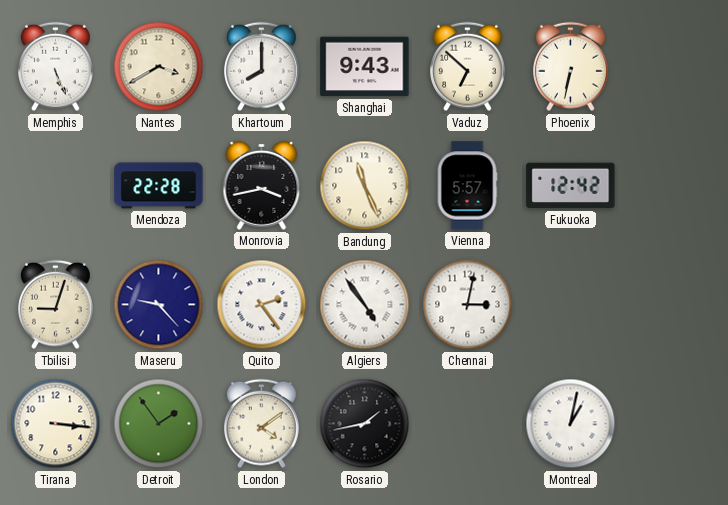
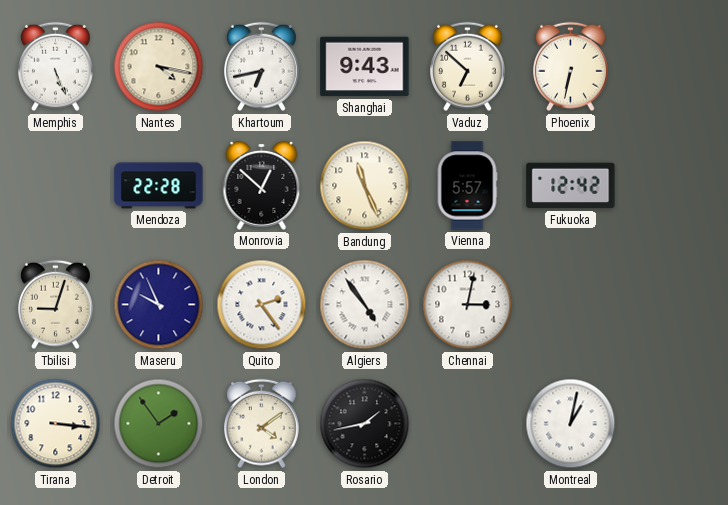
Nantes: 3:40 -> 4:17 (159, 67)
Khartoum: 8:00 -> 6:43 (262, 67)
Monrovia: 3:43 -> 12:52 (262, 185)
Maseru: 9:23 -> 9:56 (159, 305)
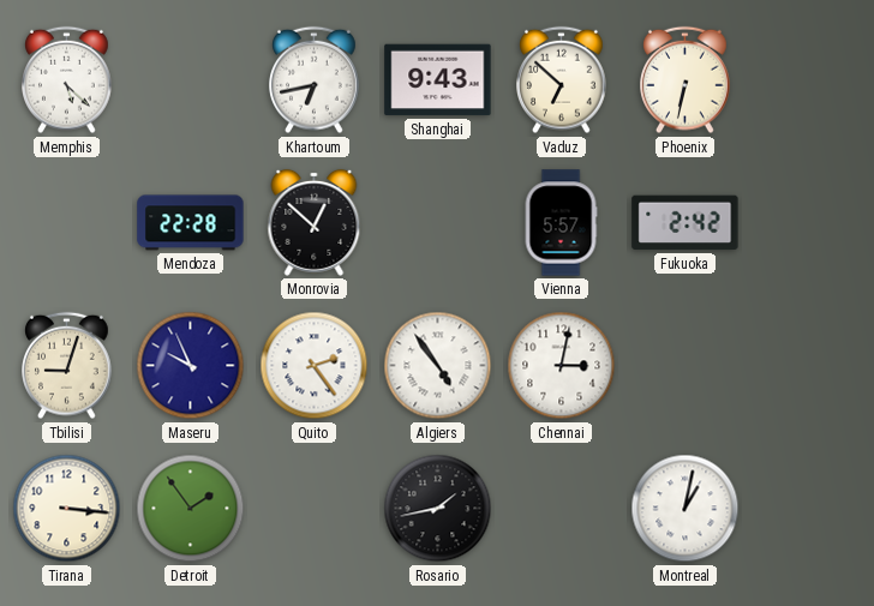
Memphis: 5:26 -> 5:22 (67, 80)
Nantes: 4:17 -> none (159, 67)
Bandung: 11:26 -> none (365, 186)
Fukuoka: 12:42 -> 2:42 (686, 223)
London: 4:09 -> none (262, 424)
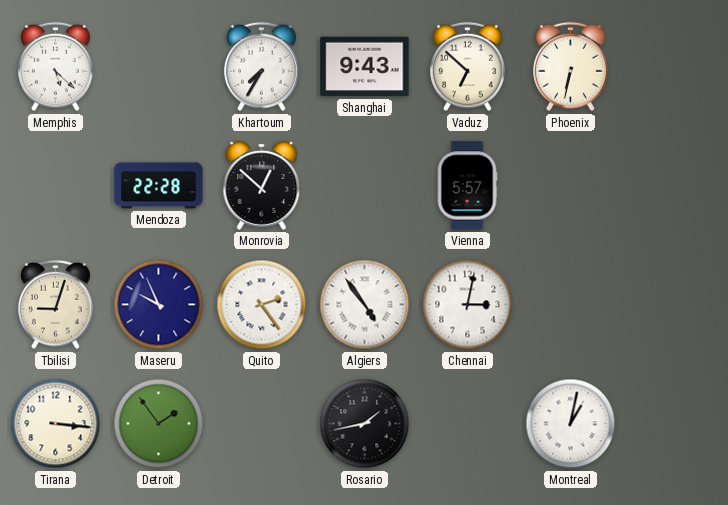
Khartoum: 6:43 -> 7:35 (262, 67)
Fukuoka: 2:42 -> none (686, 223)
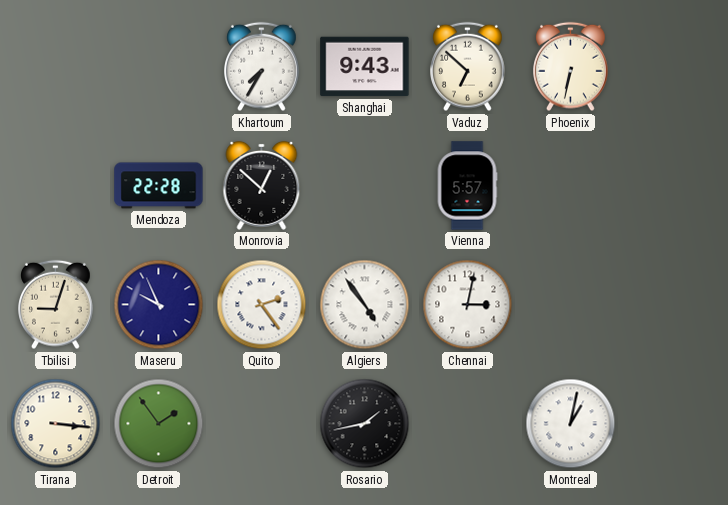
Memphis: 5:22 -> none (56, 67)
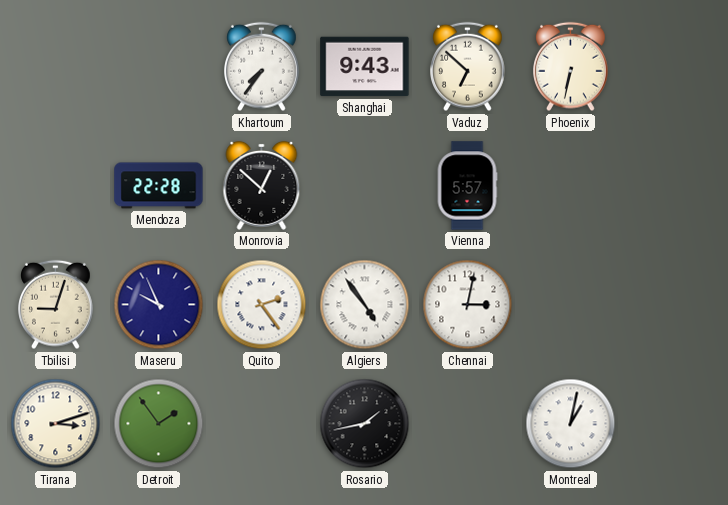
Khartoum: 7:35 -> 7:36 (262, 67)
Tirana: 3:16 -> 3:12 (56, 424)
